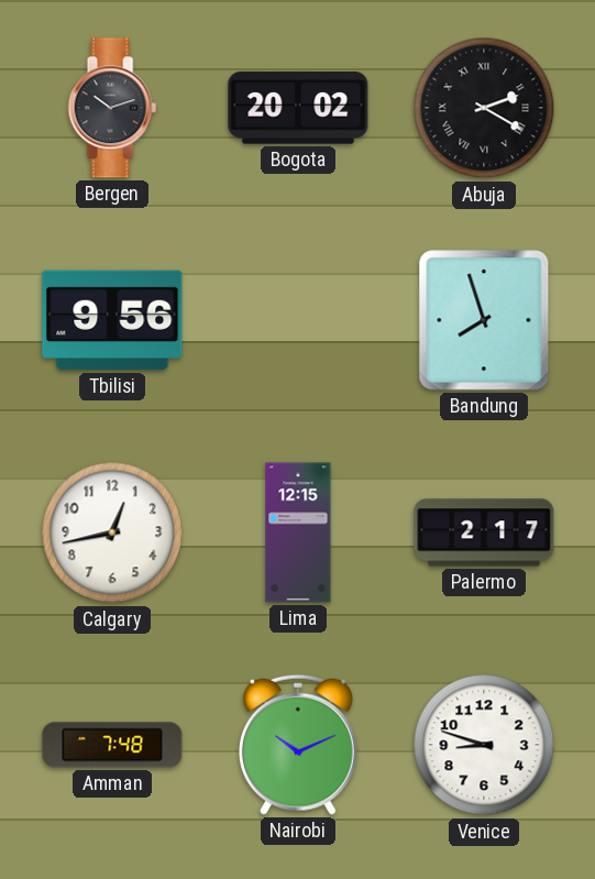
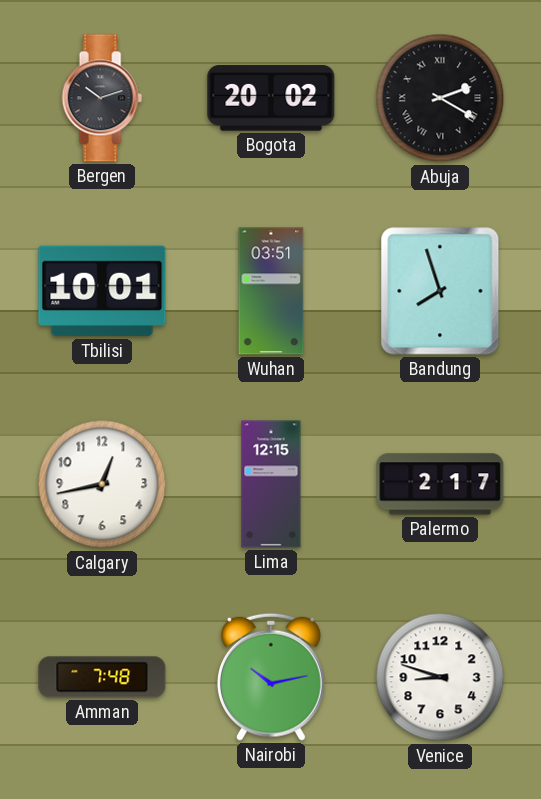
Tbilisi: 9:56 -> 10:01 (102, 291)
Wuhan: none -> 03:51 (271, 291)
Nairobi: 10:11 -> 10:13 (271, 677)
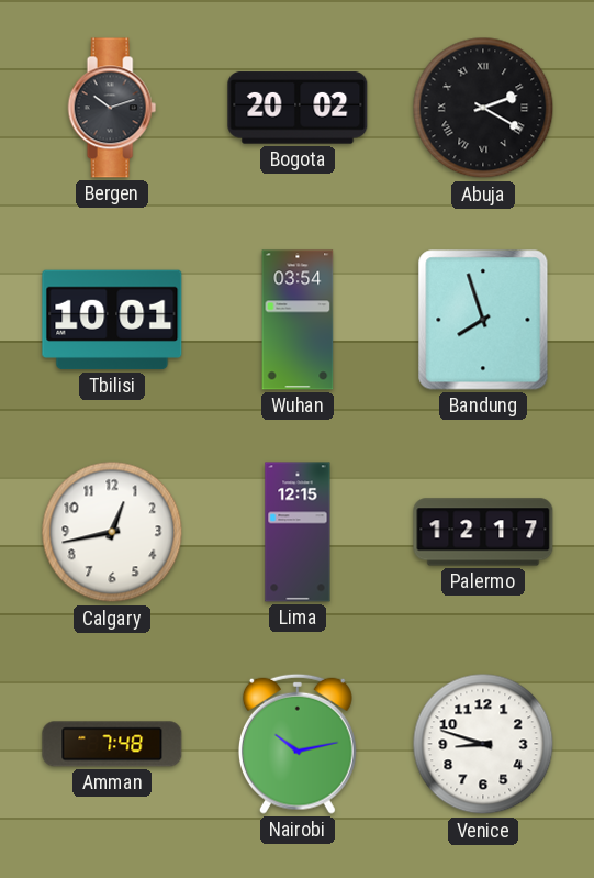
Wuhan: 03:51 -> 03:54 (298, 320)
Palermo: 2:17 -> 12:17 (483, 532)
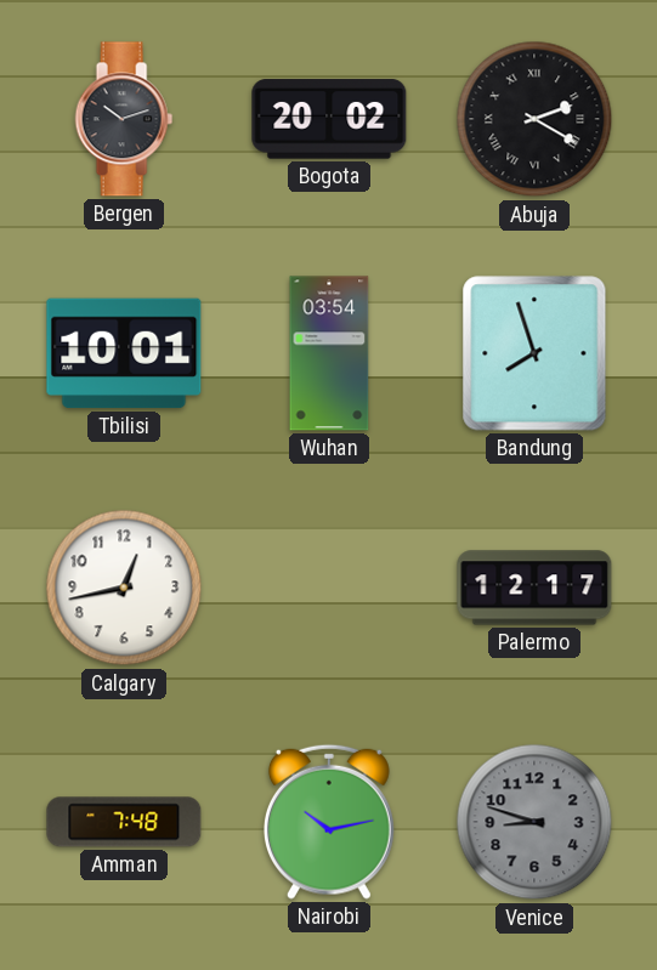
Lima: 12:15 -> none (298, 532)
Venice dial: white -> grey (534, 822)
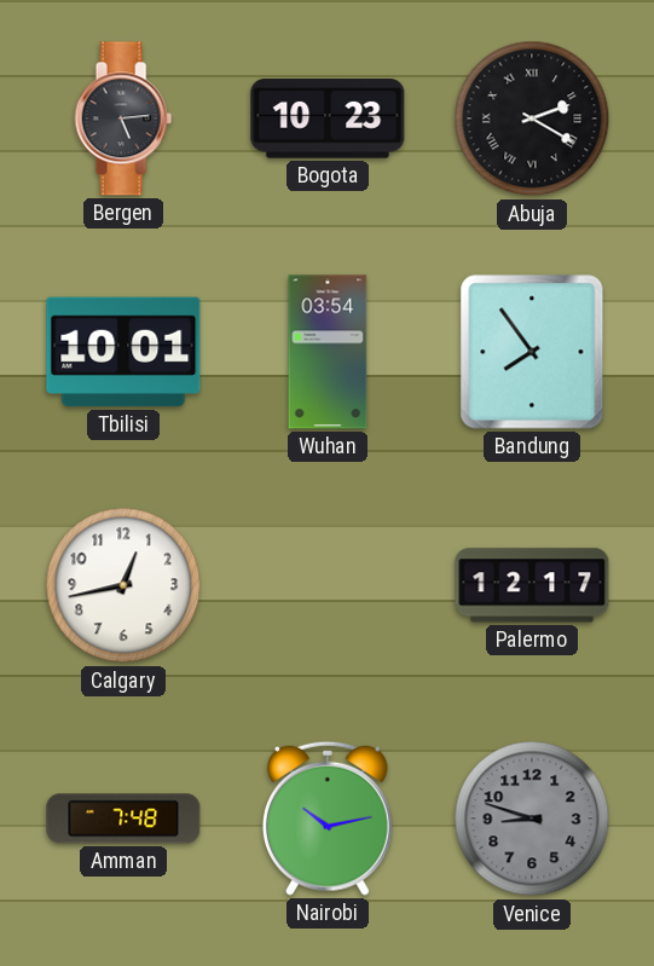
Bergen: 10:12 -> 5:14 (123, 118)
Bogota: 20:02 -> 10:23 (328, 118)
Bandung: 7:57 -> 7:54 (532, 352)
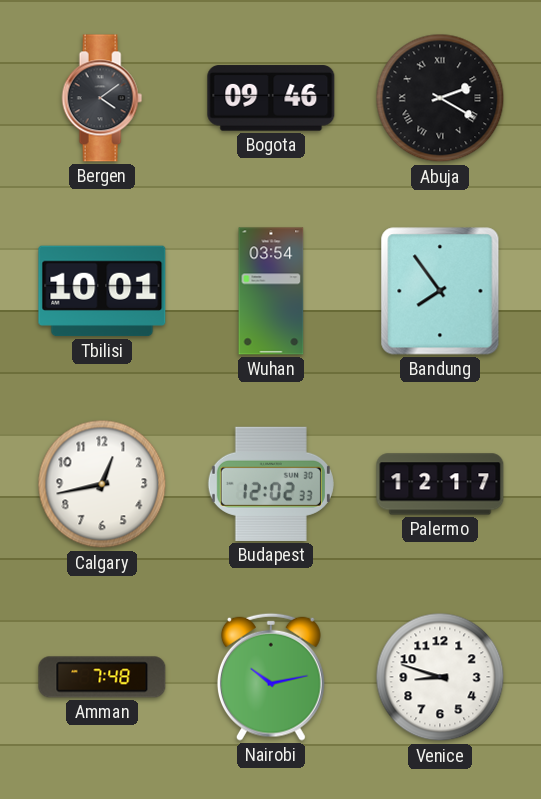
Bergen: 5:14 -> 4:09 (102, 98)
Bogota: 10:23 -> 09:46 (271, 98)
Budapest: none -> 12:02 (271, 484)
Venice dial: grey -> white (440, 677)
